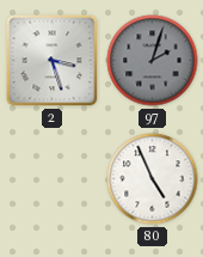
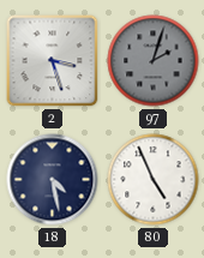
18: none -> 4:28 (53, 180)
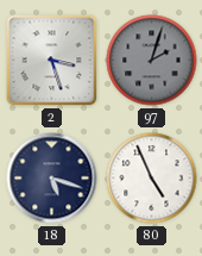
18: 4:28 -> 5:18 (52, 179)
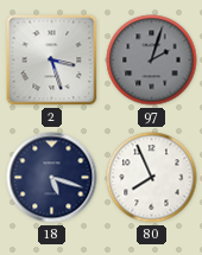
80: 4:56 -> 7:56 (152, 178)
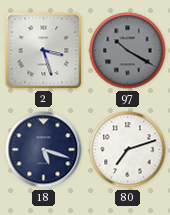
97: 2:03 -> 10:20 (128, 51)
80: 7:56 -> 7:12 (128, 150)
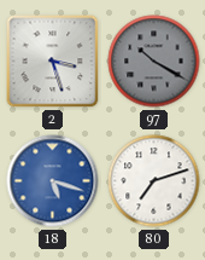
18 dial: navy -> blue (53, 181)
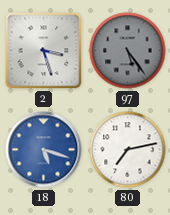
97: 10:20 -> 5:24 (128, 51)
80: 7:12 -> 7:13 (128, 150)
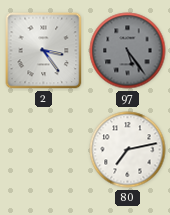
2: 3:27 -> 3:24 (44, 51)
18: 5:18 -> none (44, 150)
